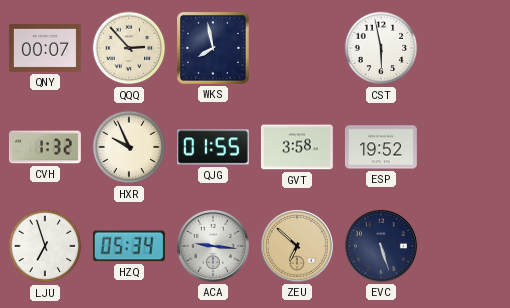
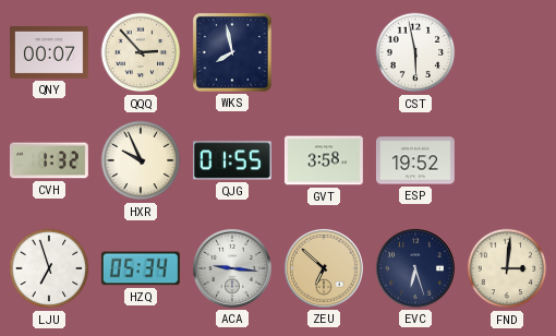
EVC: 5:27 -> 6:27 (415, 268)
FND: none -> 3:01 (507, 268)
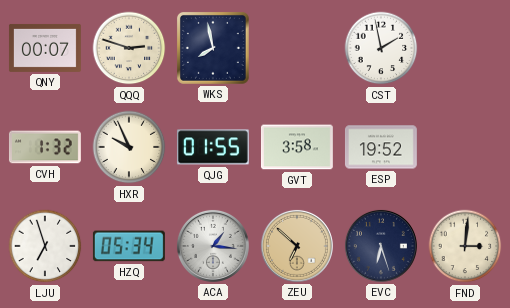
QQQ: 2:53 -> 2:48 (129, 48)
CST: 5:58 -> 1:58 (381, 48)
ACA: 9:16 -> 1:16 (213, 246)
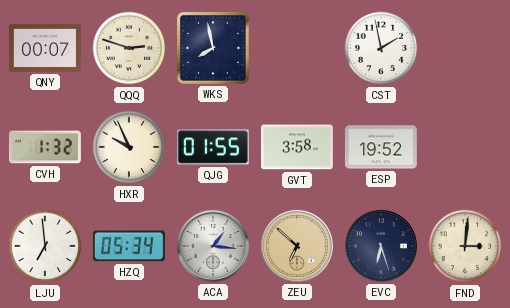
LJU: 6:57 -> 6:59 (45, 246)
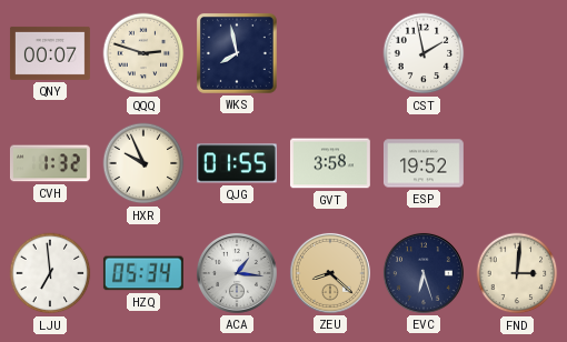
ZEU: 6:52 -> 8:22 (330, 273)
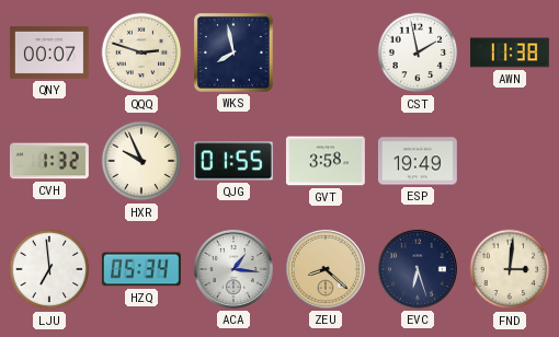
AWN: none -> 11:38 (510, 53)
ESP: 19:52 -> 19:49 (418, 161)
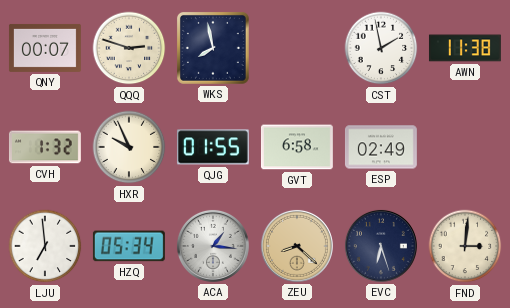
GVT: 3:58 -> 6:58 (297, 147)
ESP: 19:49 -> 02:49 (381, 147)
